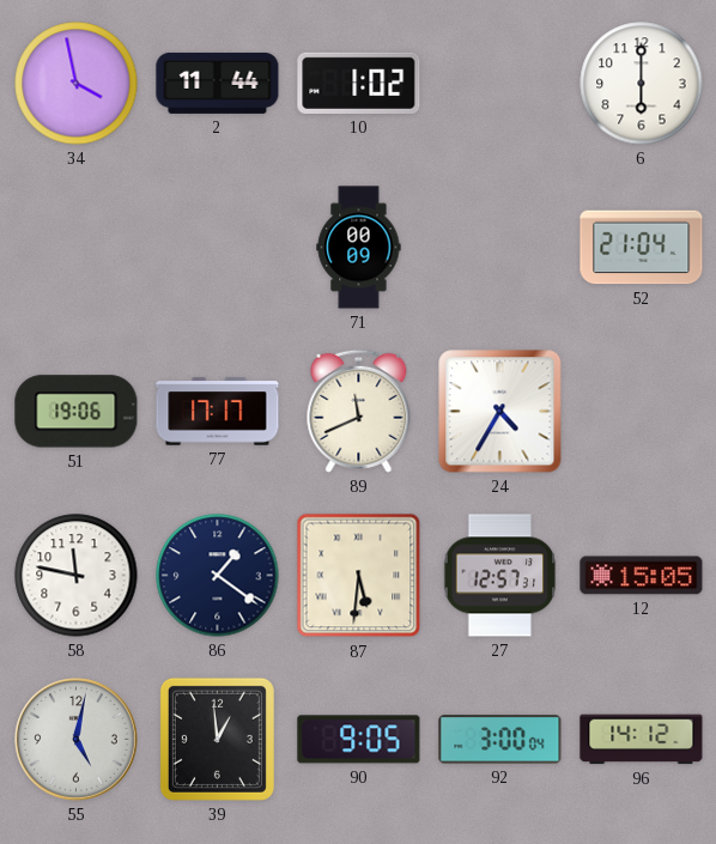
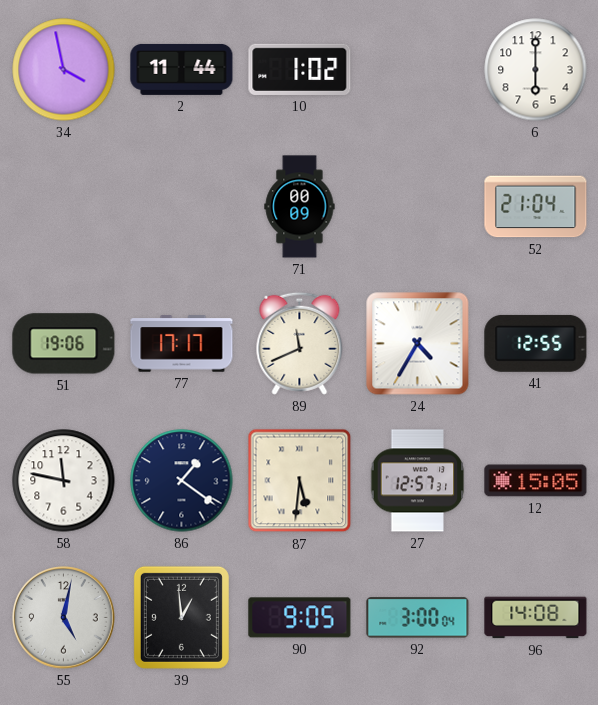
41: none -> 12:55 (536, 343)
96: 14:12 -> 14:08 (536, 618)
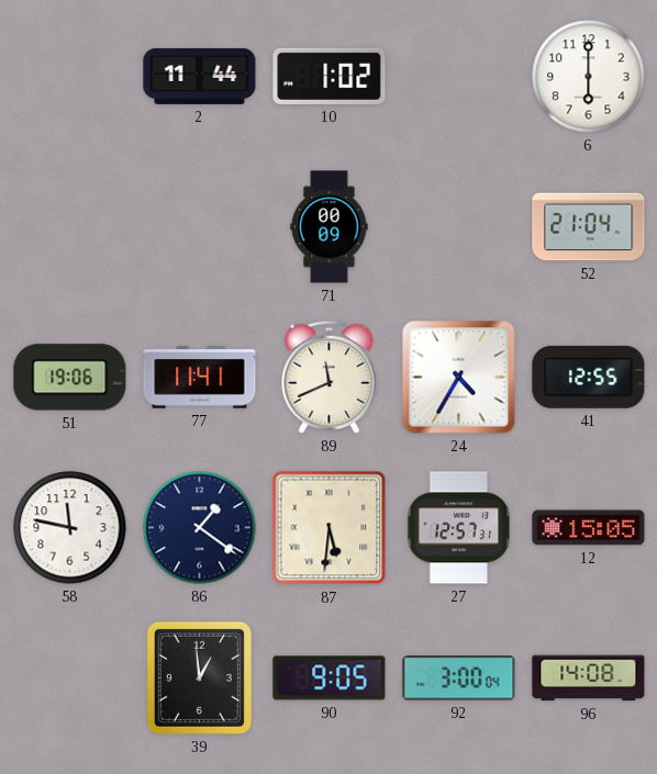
34: 3:58 -> none (64, 70)
77: 17:17 -> 11:41 (200, 378)
55: 5:02 -> none (64, 618)
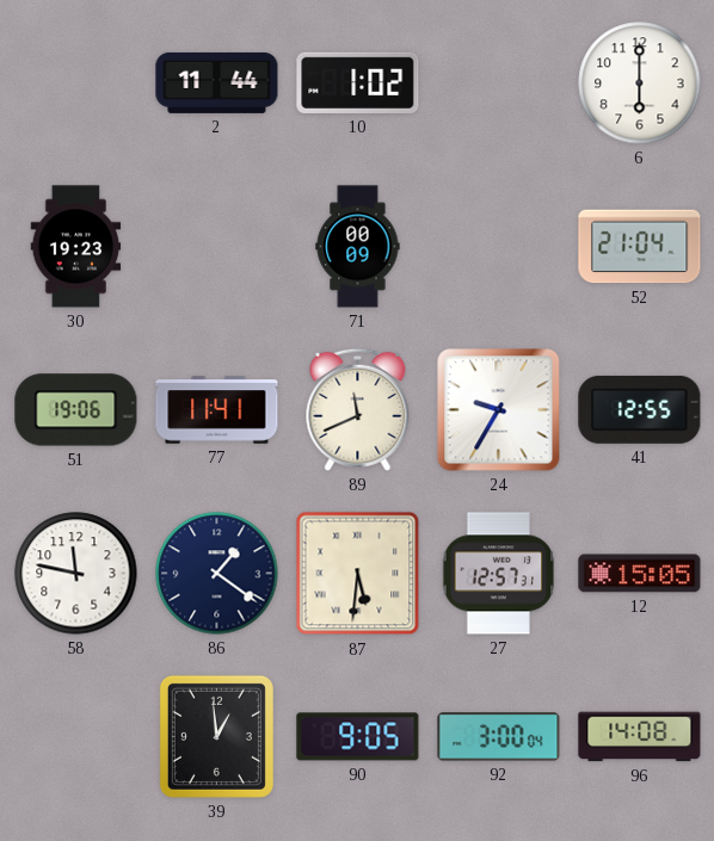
30: none -> 19:23 (76, 247)
24: 4:35 -> 9:35 (499, 410)
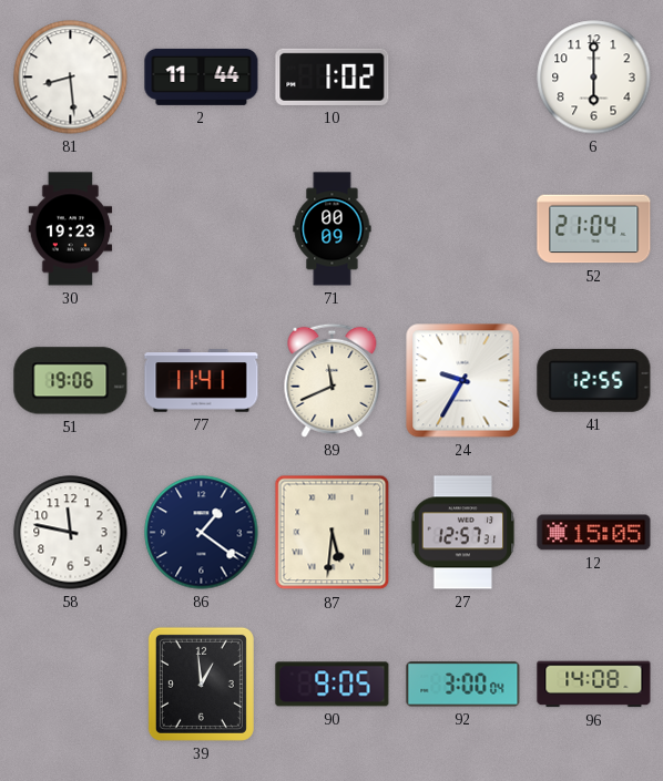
81: none -> 8:29 (71, 78)
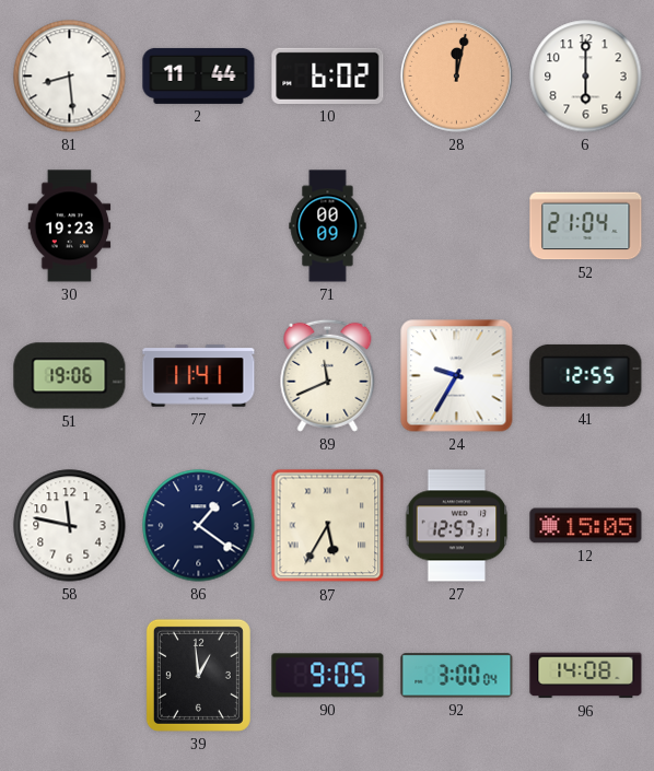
10: 1:02 -> 6:02 (328, 75)
28: none -> 12:02 (457, 77)
87: 5:31 -> 5:35 (328, 526)
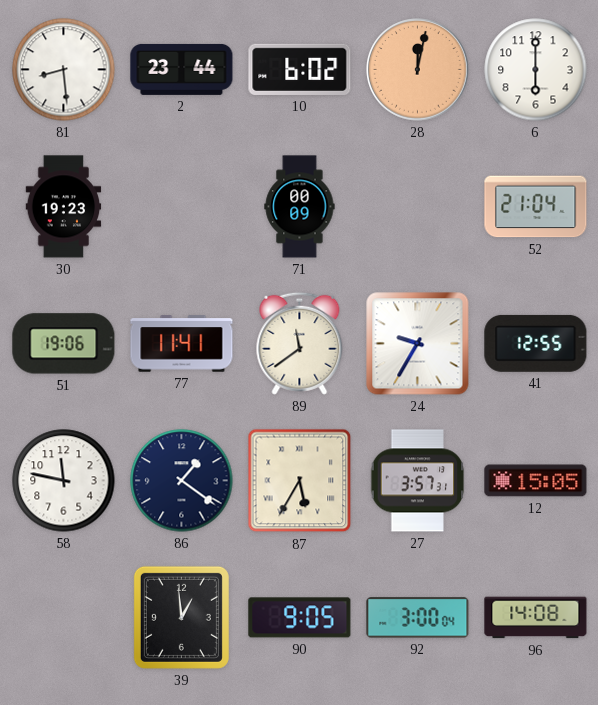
2: 11:44 -> 23:44 (182, 69)
89: 11:41 -> 11:39 (300, 343)
27: 12:57 -> 3:57 (418, 481)
